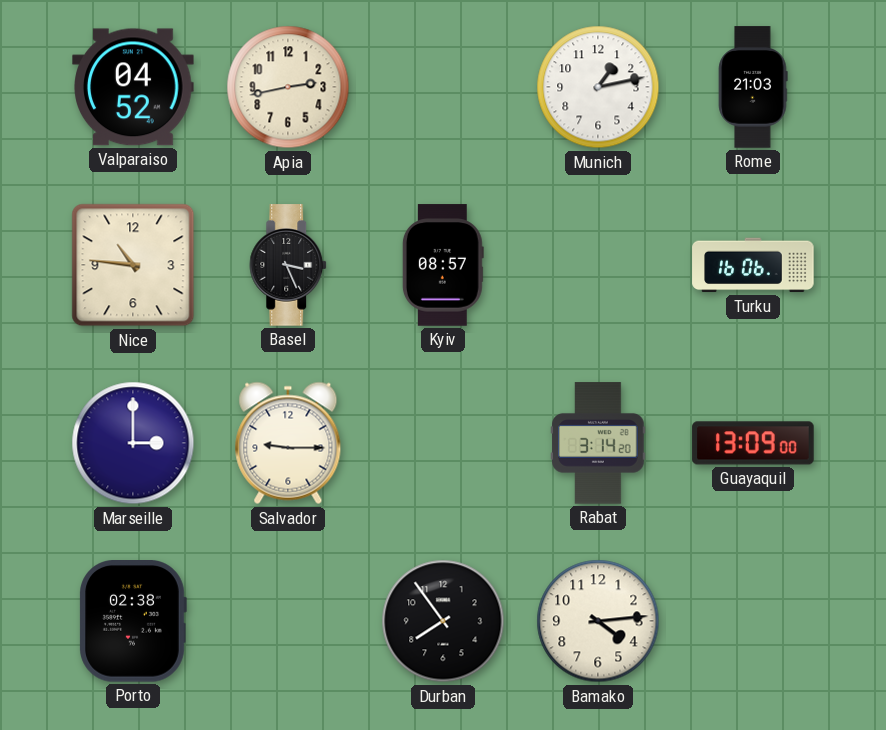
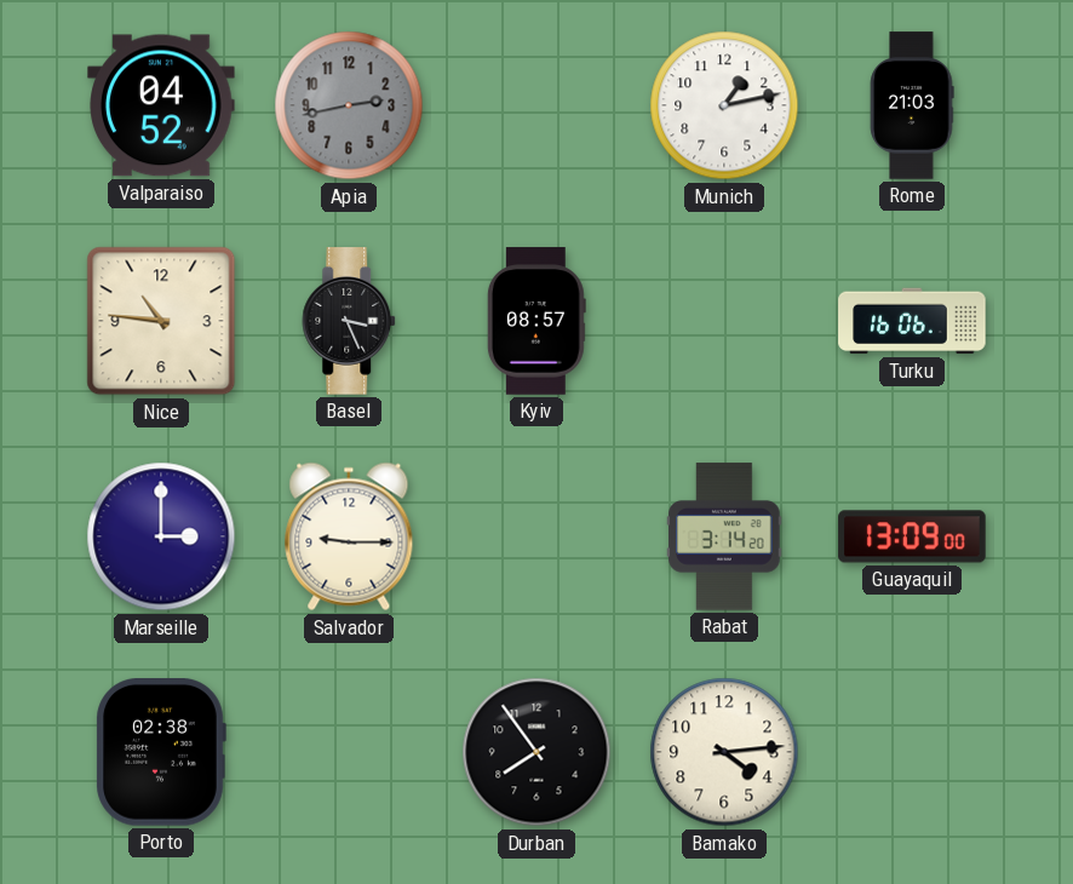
Apia dial: cream -> grey (349, 105)
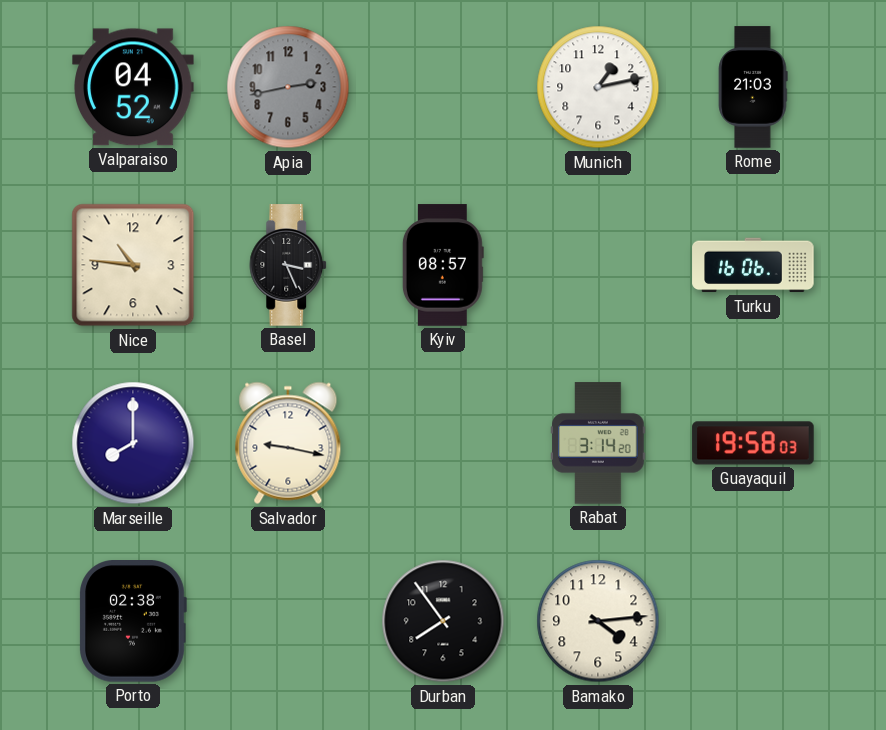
Marseille: 3:00 -> 8:00 (133, 443)
Salvador: 9:15 -> 9:17 (288, 443)
Guayaquil: 13:09 -> 19:58 (753, 443)
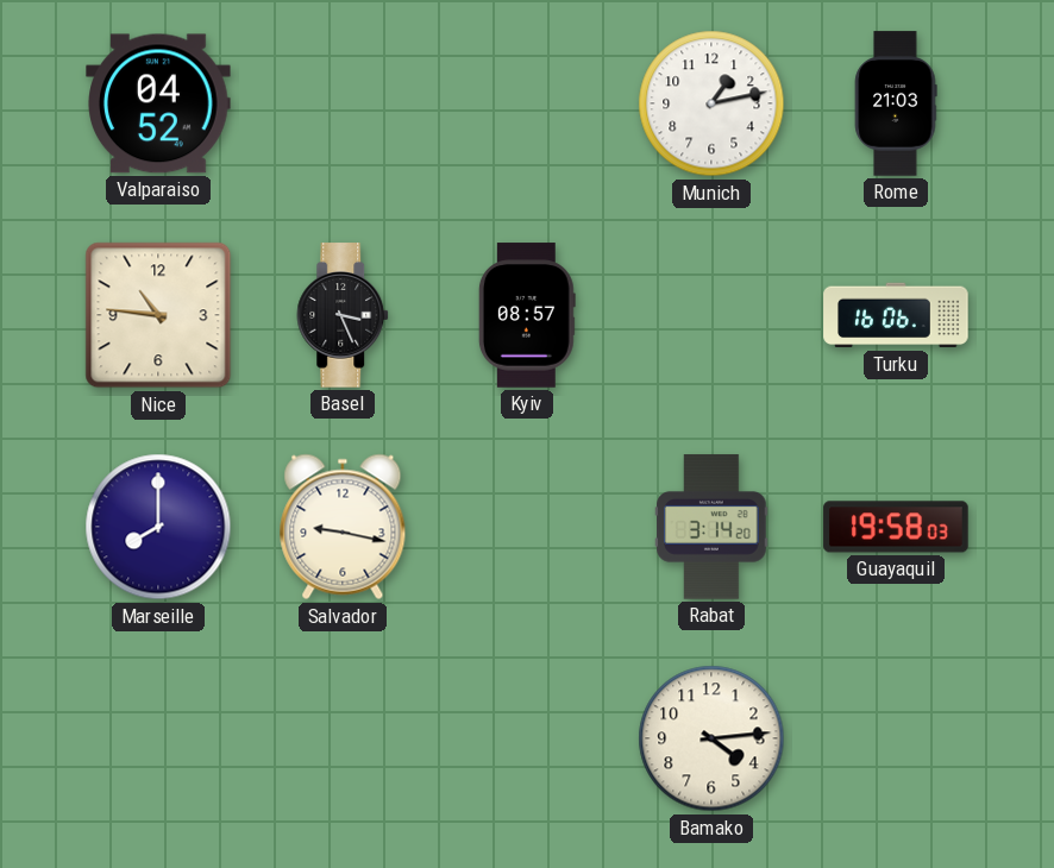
Apia: 2:43 -> none (288, 87)
Porto: 02:38 -> none (133, 622)
Durban: 7:54 -> none (443, 621)
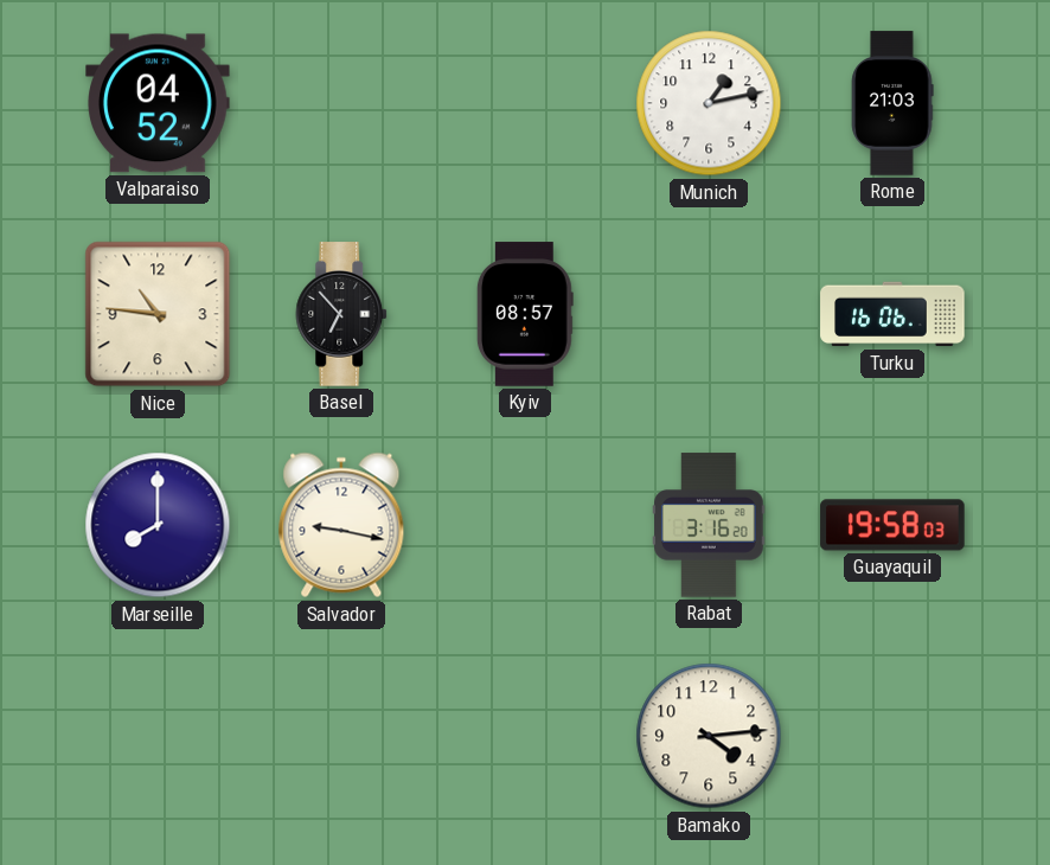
Basel: 3:26 -> 6:53 (342, 314)
Rabat: 3:14 -> 3:16 (709, 525)
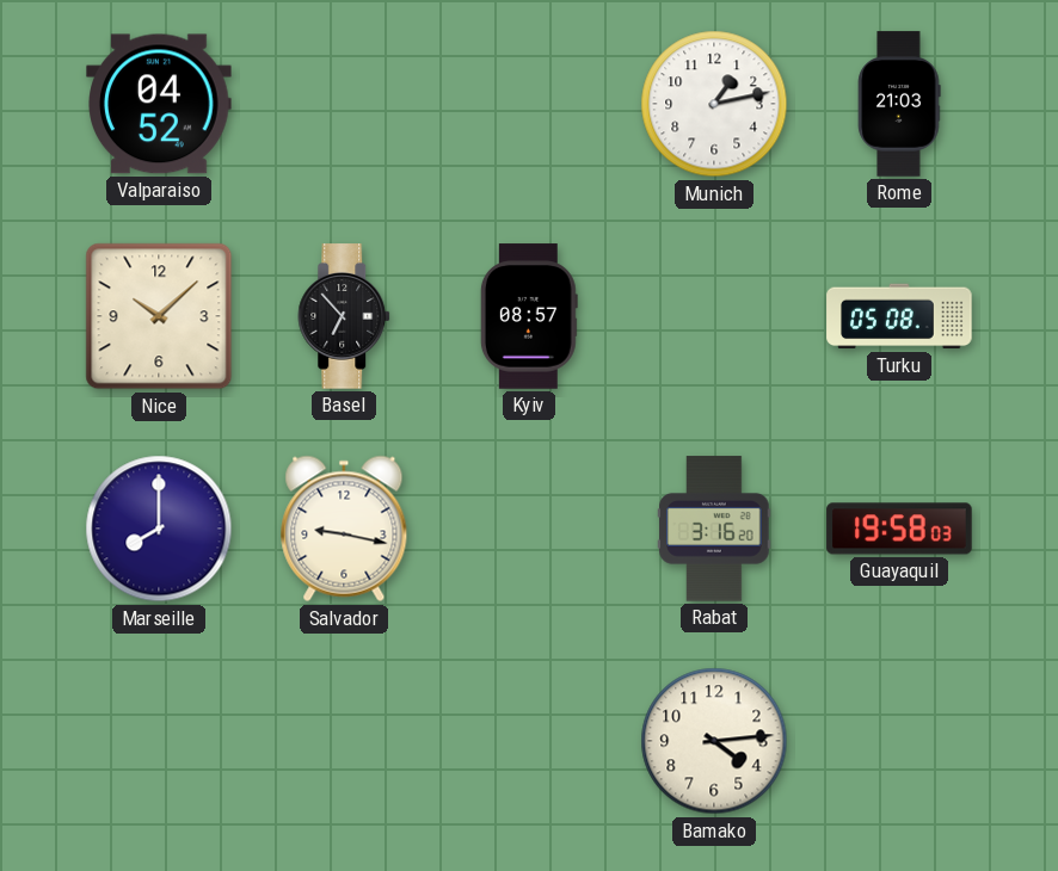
Nice: 10:46 -> 10:08 (159, 316)
Turku: 16:06 -> 05:08 (899, 316)
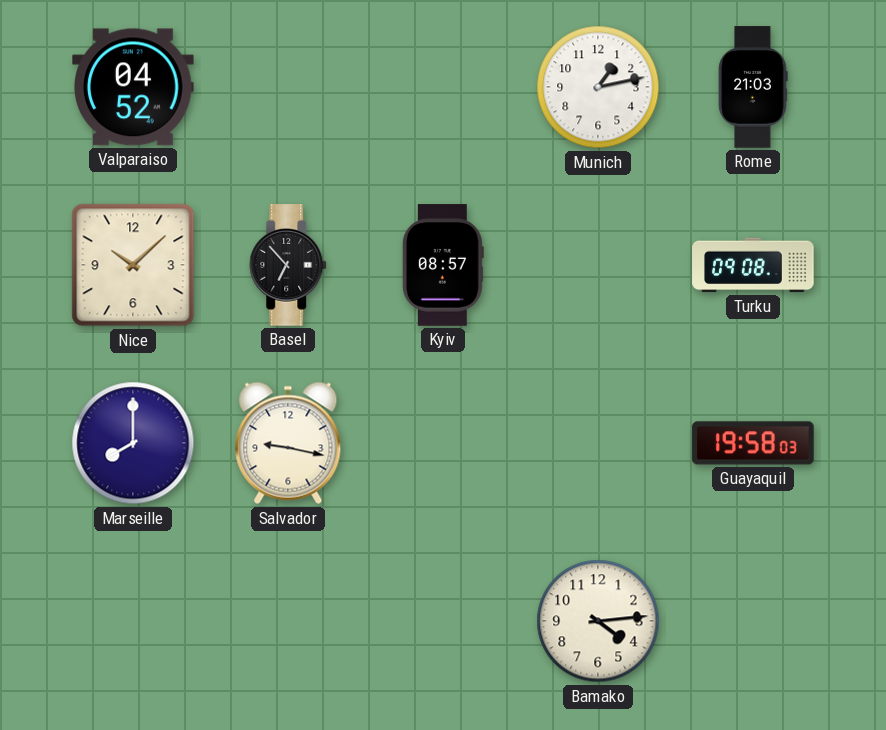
Turku: 05:08 -> 09:08 (753, 265)
Rabat: 3:16 -> none (714, 529)
